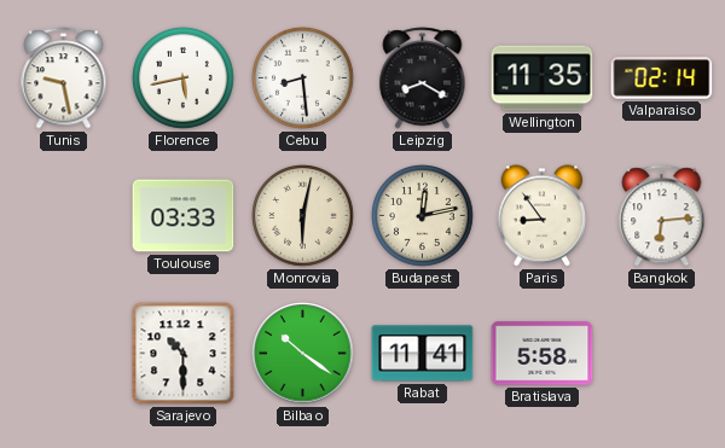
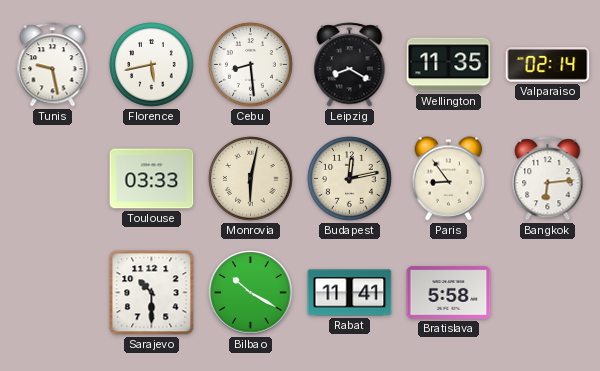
Bilbao: 10:21 -> 10:20 (251, 293)
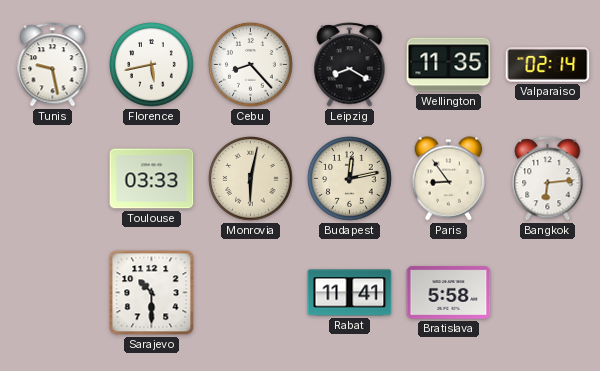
Cebu: 8:29 -> 8:23 (251, 65)
Bilbao: 10:20 -> none (251, 293)
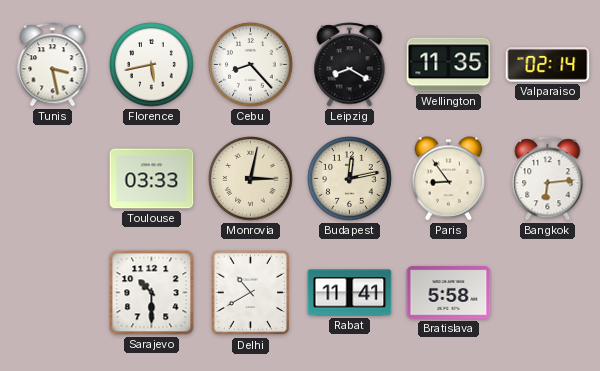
Tunis: 9:28 -> 3:28 (53, 65)
Monrovia: 6:02 -> 3:02 (251, 179)
Delhi: none -> 10:40 (251, 293)
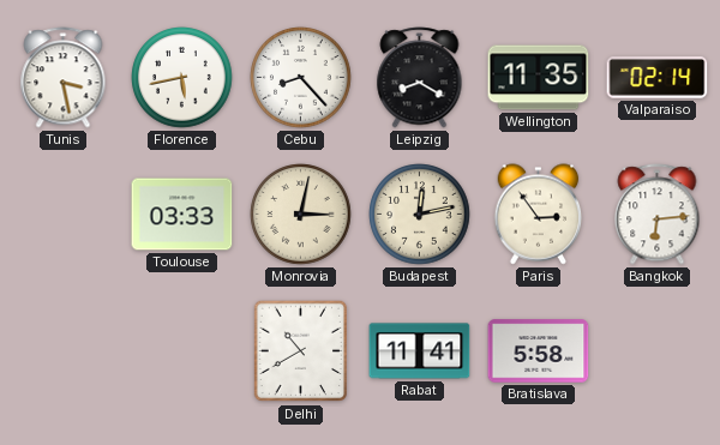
Paris: 8:54 -> 2:54 (539, 215)
Sarajevo: 10:30 -> none (152, 293)
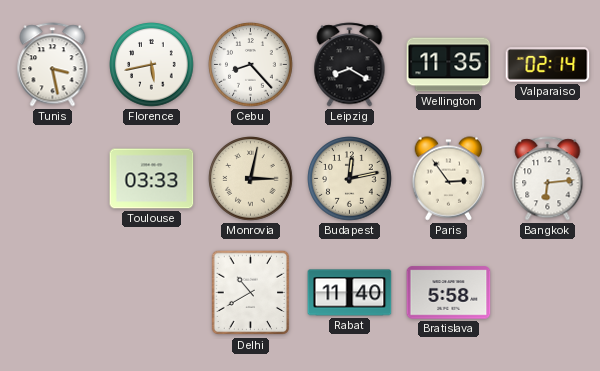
Rabat: 11:41 -> 11:40 (350, 293)
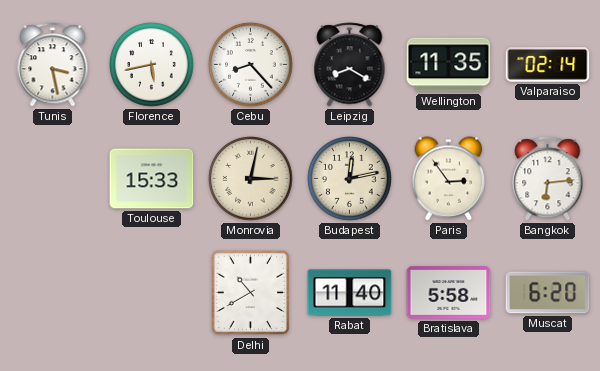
Toulouse: 03:33 -> 15:33 (152, 179)
Muscat: none -> 6:20 (548, 293)
